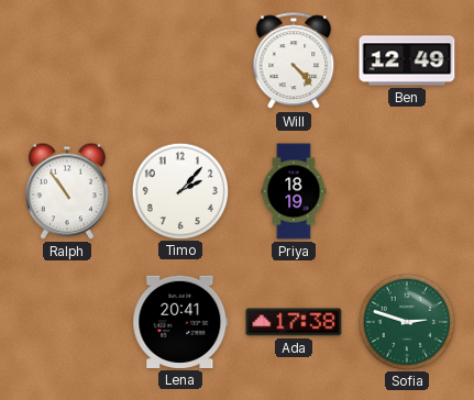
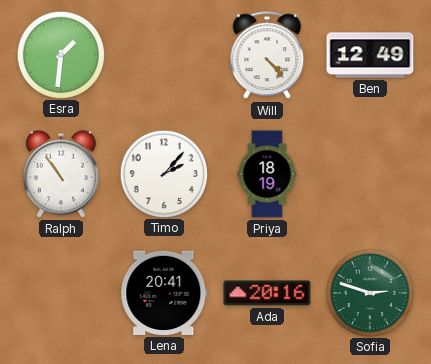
Esra: none -> 1:31 (60, 54)
Ada: 17:38 -> 20:16 (267, 293)
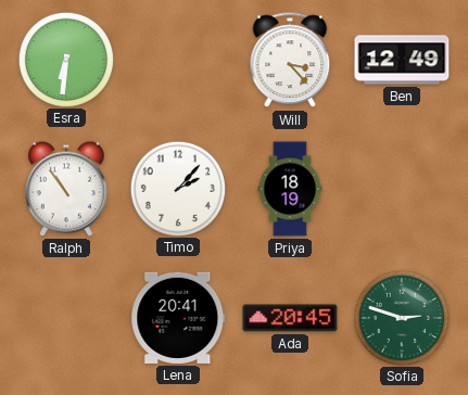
Esra: 1:31 -> 6:31 (65, 59)
Will: 4:23 -> 3:23 (290, 61)
Ada: 20:16 -> 20:45 (290, 318)
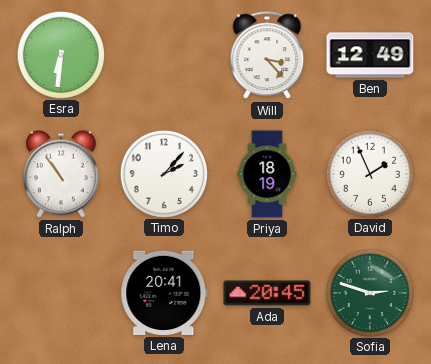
David: none -> 1:56 (369, 173)
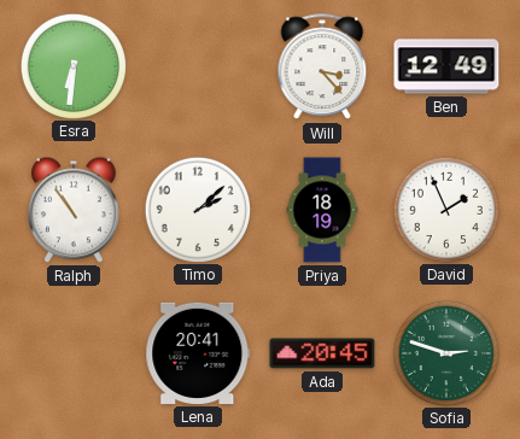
Timo: 2:07 -> 2:08 (197, 209)
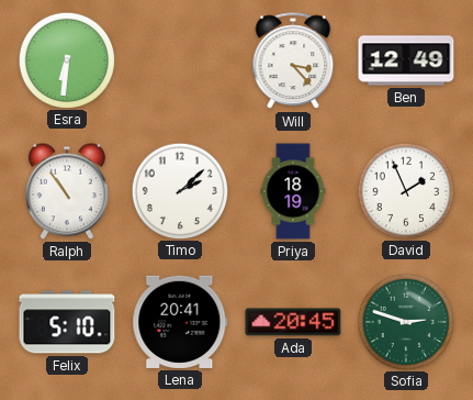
Felix: none -> 5:10 (67, 322)
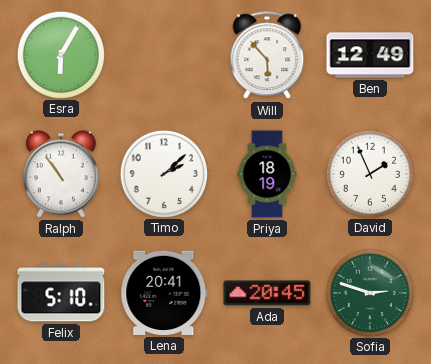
Esra: 6:31 -> 6:05 (60, 54)
Will: 3:23 -> 5:53 (267, 56)
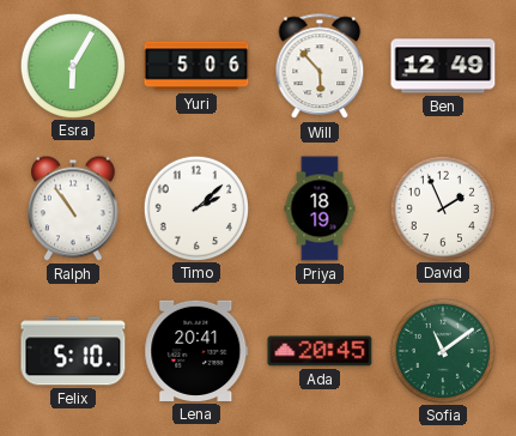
Yuri: none -> 5:06 (196, 66)
Sofia: 2:48 -> 11:09 (442, 350)
